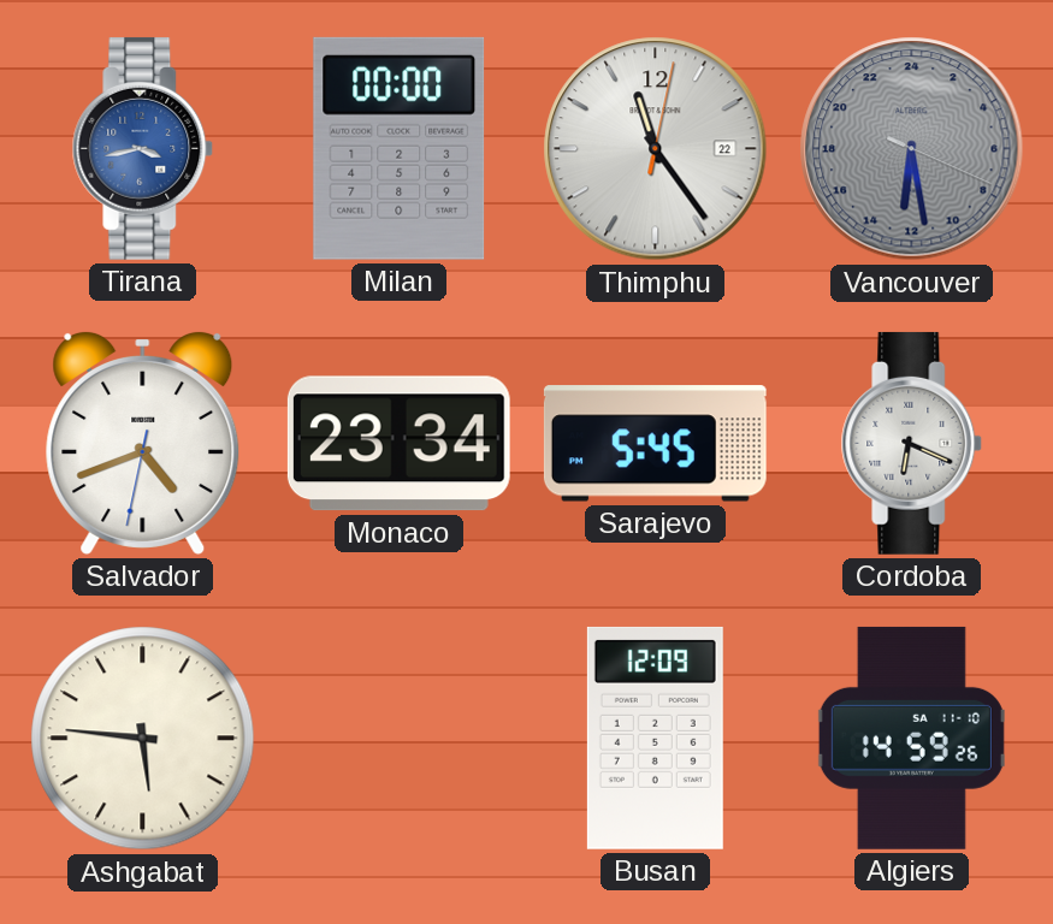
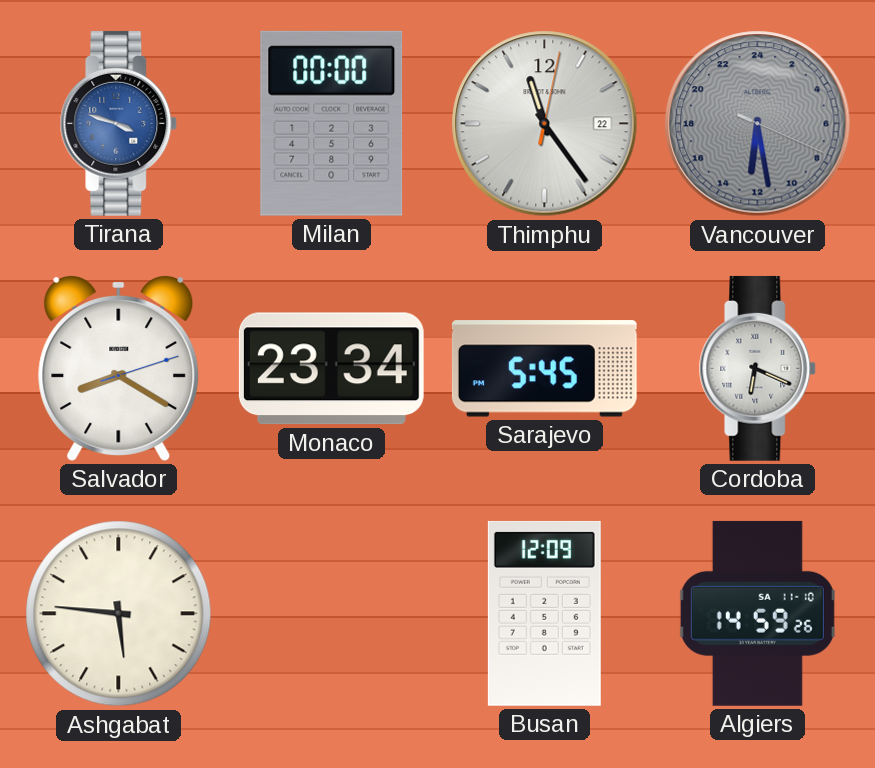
Tirana: 3:43 -> 3:48 (119, 123)
Salvador: 4:41 -> 8:20 (119, 368)
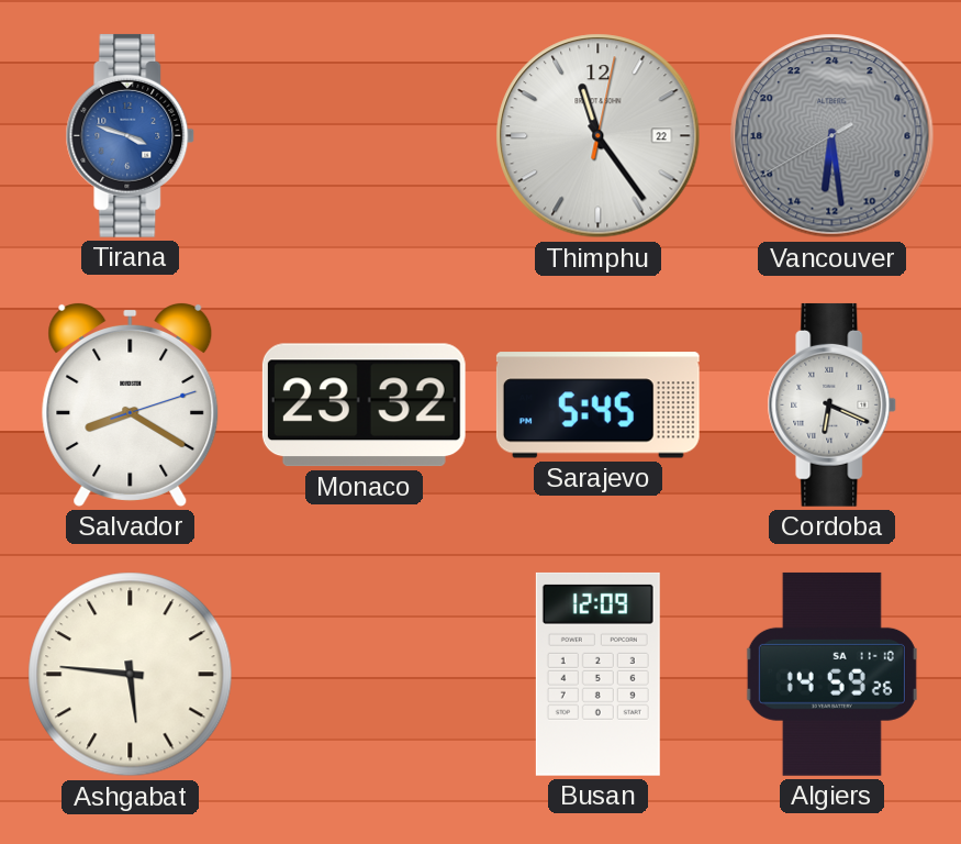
Milan: 00:00 -> none (332, 123)
Vancouver: 12:28:19 -> 12:28:40 (833, 136)
Monaco: 23:34 -> 23:32 (364, 406)
